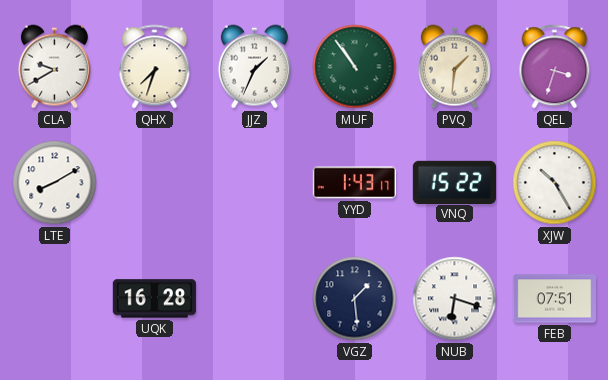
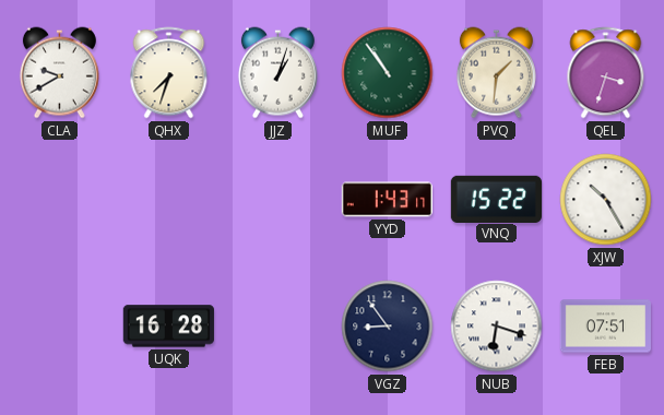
JJZ: 1:34 -> 1:03 (277, 73)
LTE: 8:10 -> none (55, 183)
VGZ: 1:29 -> 8:54 (388, 327)
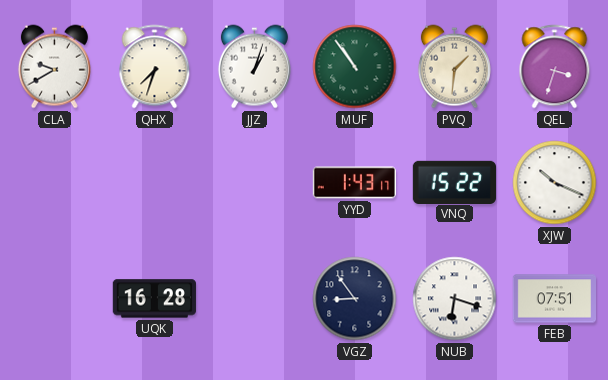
XJW: 10:25 -> 10:19 (555, 183)
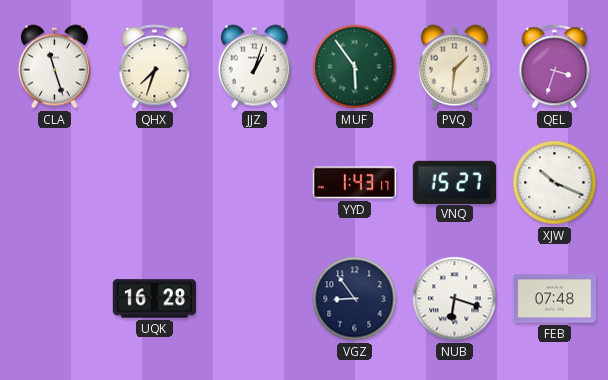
CLA: 9:40 -> 11:27 (54, 67)
MUF: 10:54 -> 5:54 (355, 67)
VNQ: 15:22 -> 15:27 (454, 182)
FEB: 07:51 -> 07:48 (554, 299)
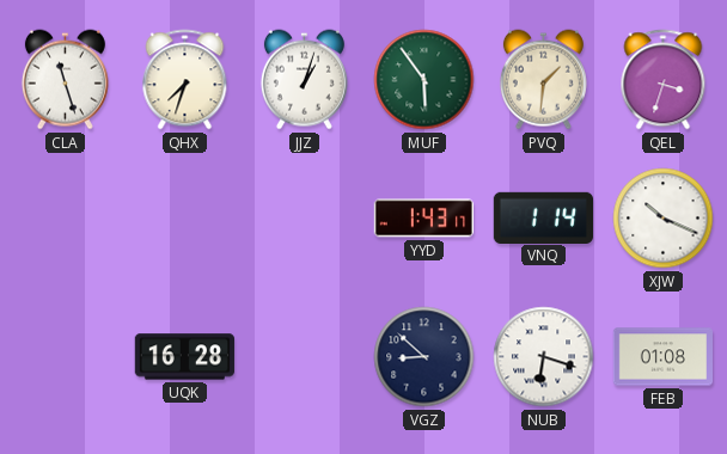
VNQ: 15:27 -> 1:14 (543, 217)
VGZ: 8:54 -> 8:52 (424, 357)
FEB: 07:48 -> 01:08 (662, 357)
